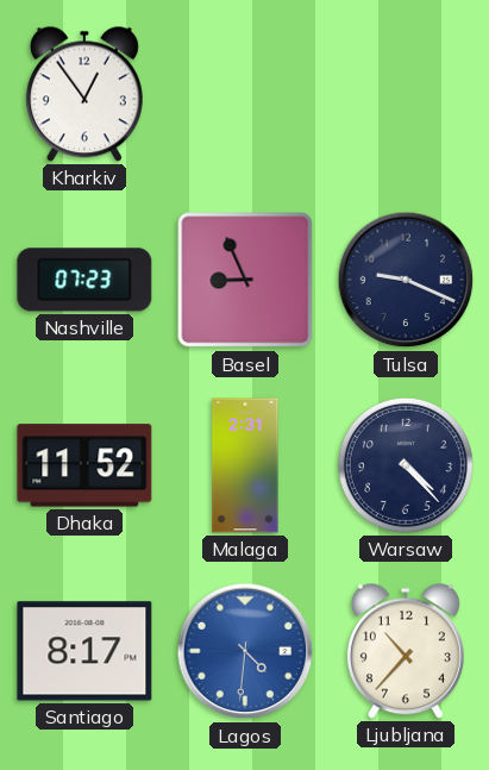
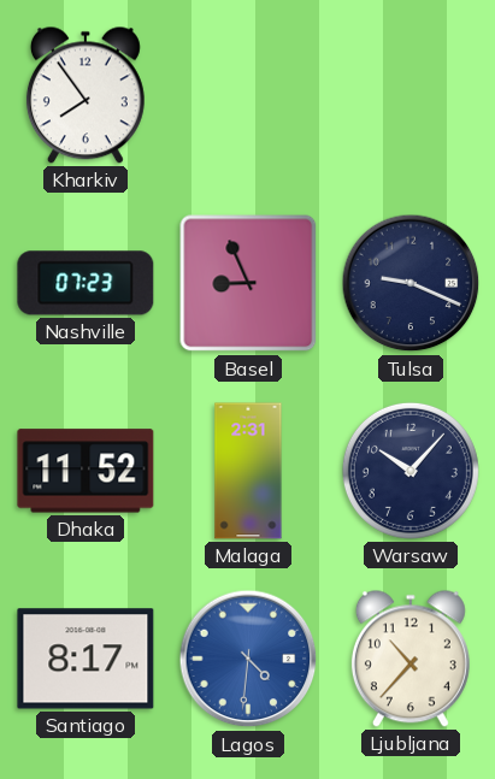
Kharkiv: 12:54 -> 7:54 (86, 95)
Warsaw: 4:23 -> 10:07 (411, 471)
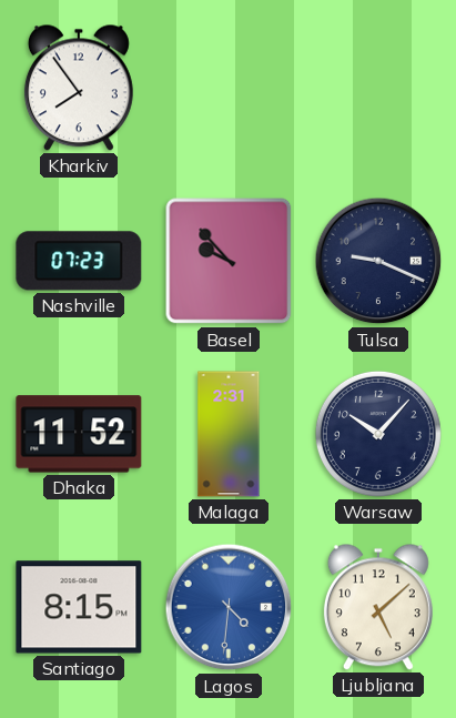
Basel: 8:56 -> 9:53 (229, 261)
Santiago: 8:17 -> 8:15 (79, 607)
Ljubljana: 10:37 -> 5:08 (378, 607)
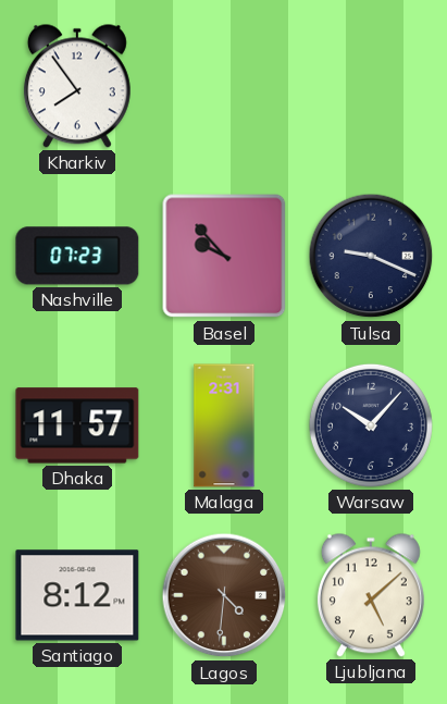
Dhaka: 11:52 -> 11:57 (77, 425)
Santiago: 8:15 -> 8:12 (77, 595)
Lagos dial: blue -> brown (224, 595)
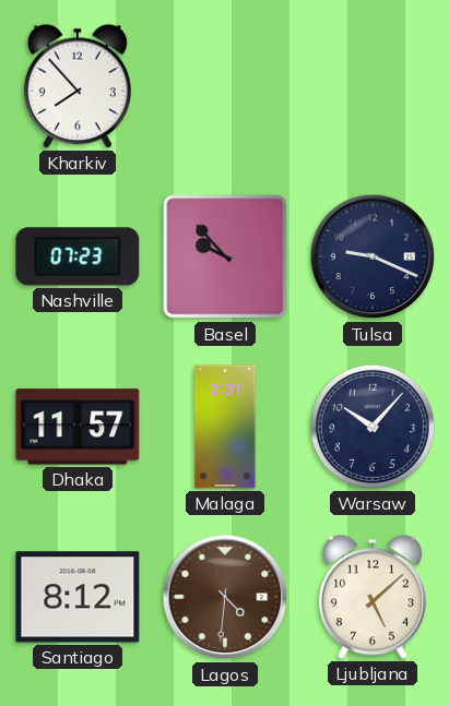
Kharkiv: 7:54 -> 7:53 (78, 86)
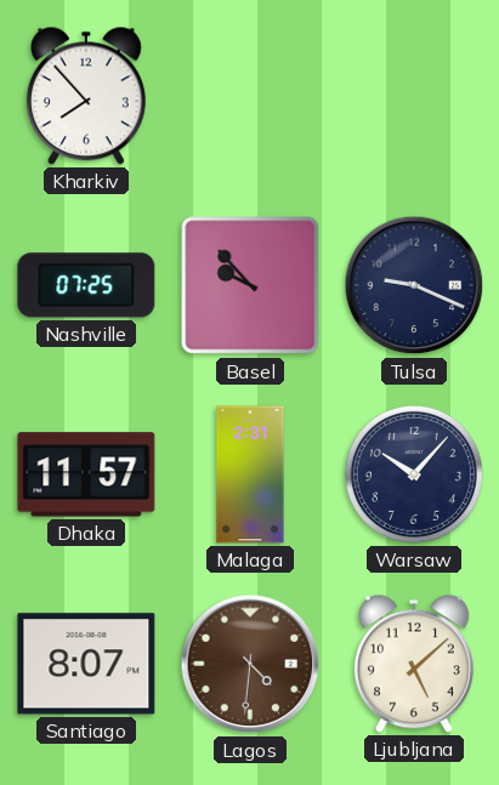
Nashville: 07:23 -> 07:25 (86, 285)
Santiago: 8:12 -> 8:07 (86, 664)
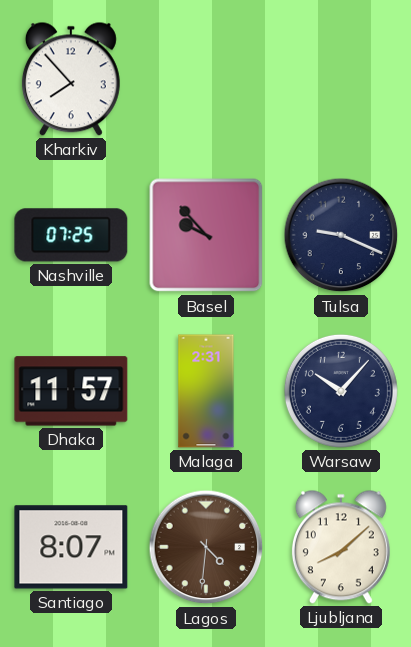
Ljubljana: 5:08 -> 8:08 (341, 547)
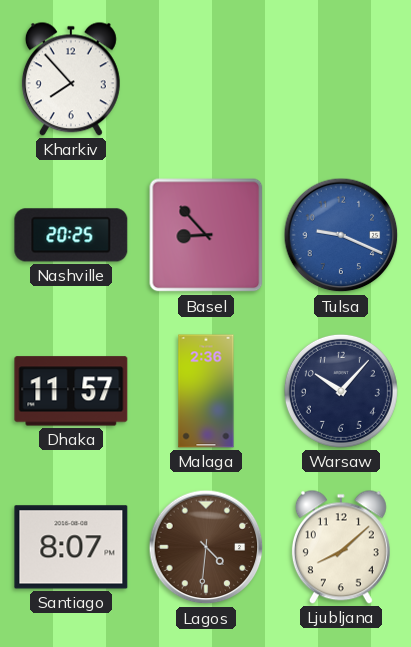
Nashville: 07:25 -> 20:25 (71, 235)
Basel: 9:53 -> 8:53 (206, 235)
Tulsa dial: navy -> blue (341, 235)
Malaga: 2:31 -> 2:36 (206, 391)
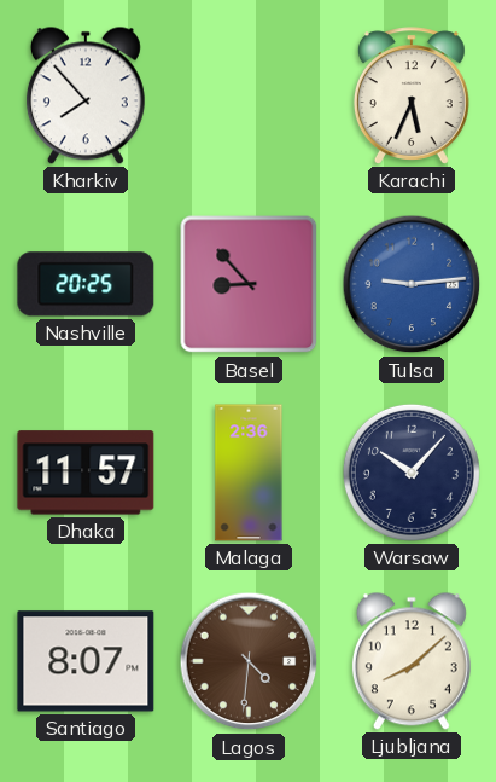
Karachi: none -> 5:34 (412, 95)
Tulsa: 9:19 -> 9:14 (412, 284)
